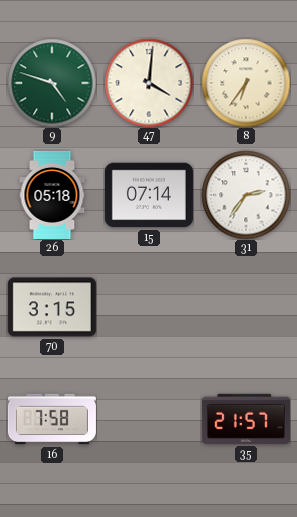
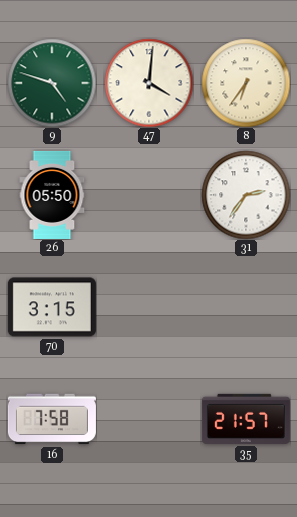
26: 05:18 -> 05:50 (52, 195)
15: 07:14 -> none (149, 195)
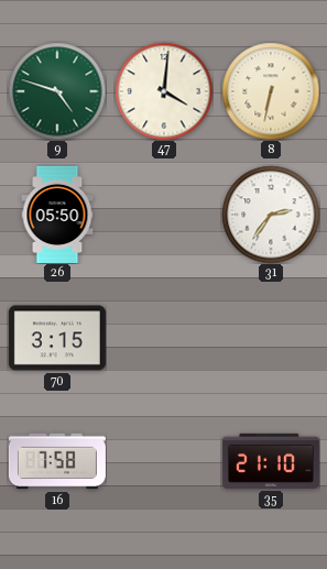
8: 6:36 -> 6:32 (271, 91)
35: 21:57 -> 21:10 (271, 461)
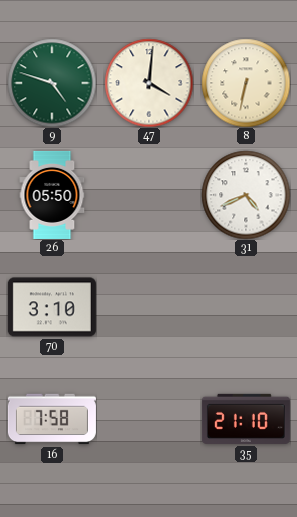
31: 2:36 -> 4:41 (246, 195)
70: 3:15 -> 3:10 (52, 307)
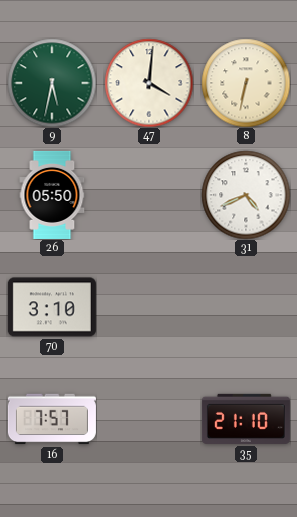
9: 4:48 -> 5:32 (52, 83)
16: 7:58 -> 7:57 (52, 419)
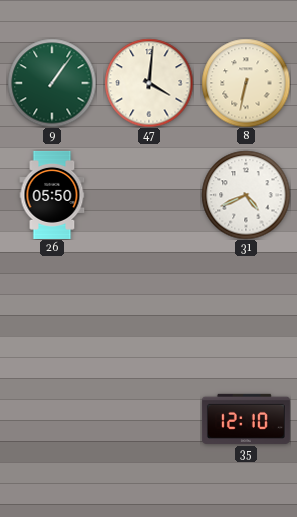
9: 5:32 -> 1:06 (52, 83)
70: 3:10 -> none (52, 307)
16: 7:57 -> none (52, 419)
35: 21:10 -> 12:10 (246, 419)
